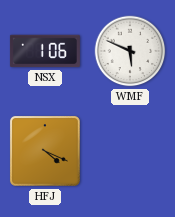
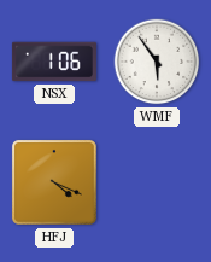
WMF: 5:49 -> 5:54 (157, 62)
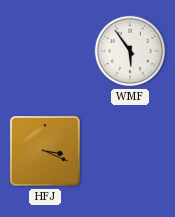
NSX: 1:06 -> none (54, 62)
HFJ: 4:19 -> 3:19 (45, 151)
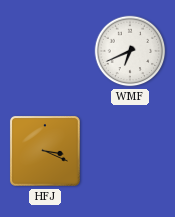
WMF: 5:54 -> 6:41 (130, 51)
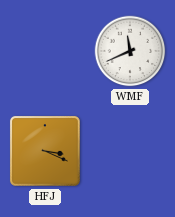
WMF: 6:41 -> 11:41 (130, 51)
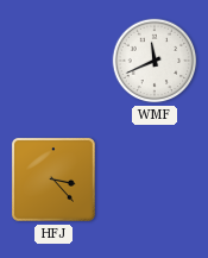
HFJ: 3:19 -> 3:23 (53, 180)
